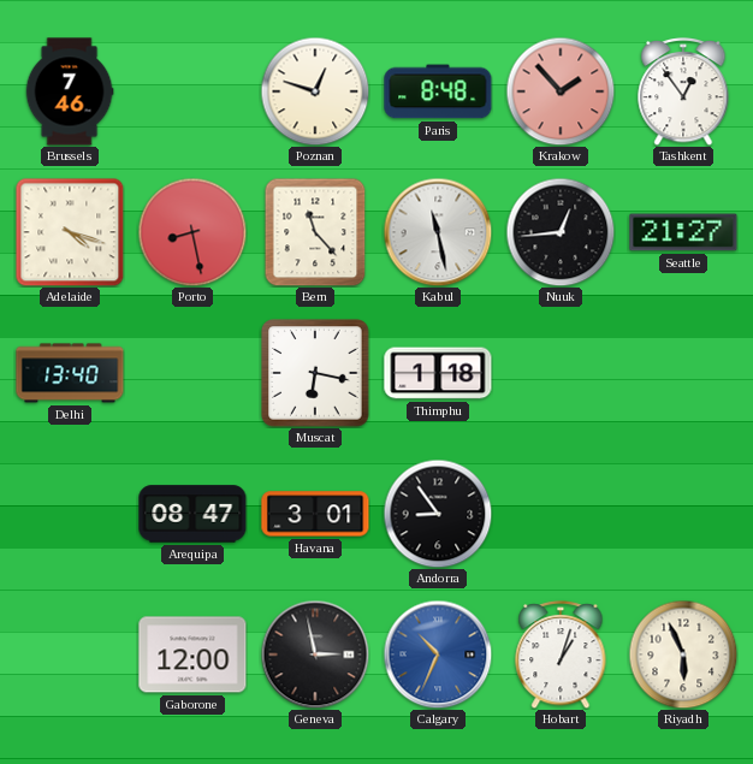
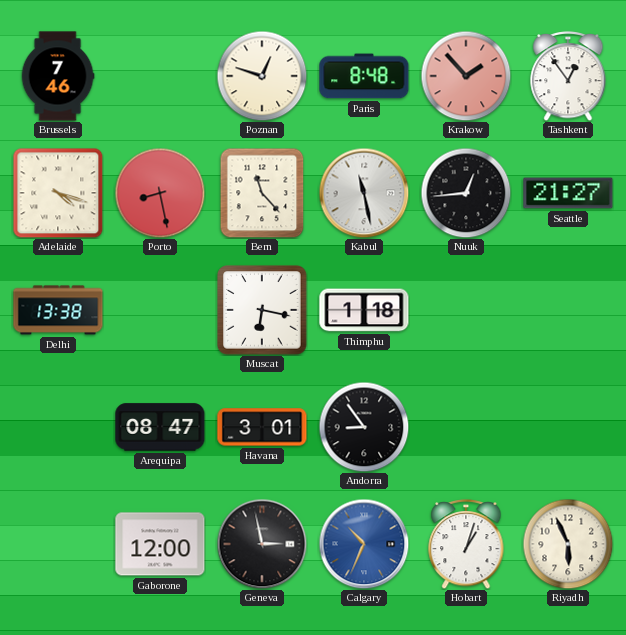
Delhi: 13:40 -> 13:38 (58, 310)
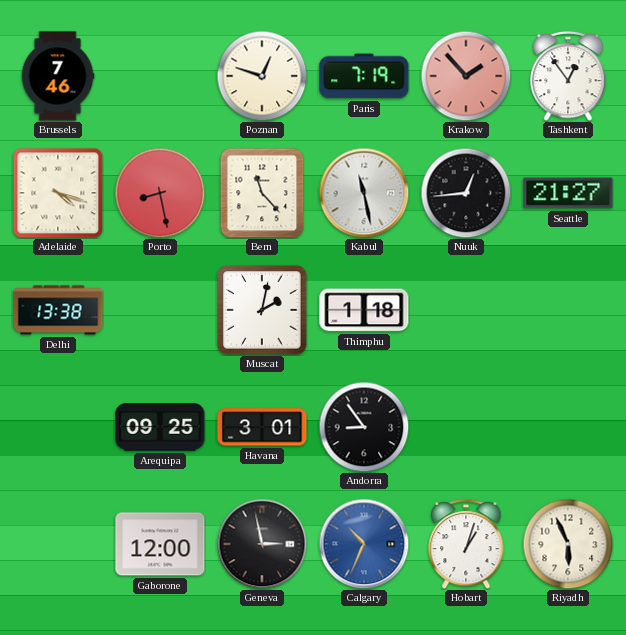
Paris: 8:48 -> 7:19 (364, 76)
Muscat: 6:17 -> 2:02 (262, 310)
Arequipa: 08:47 -> 09:25 (160, 427)
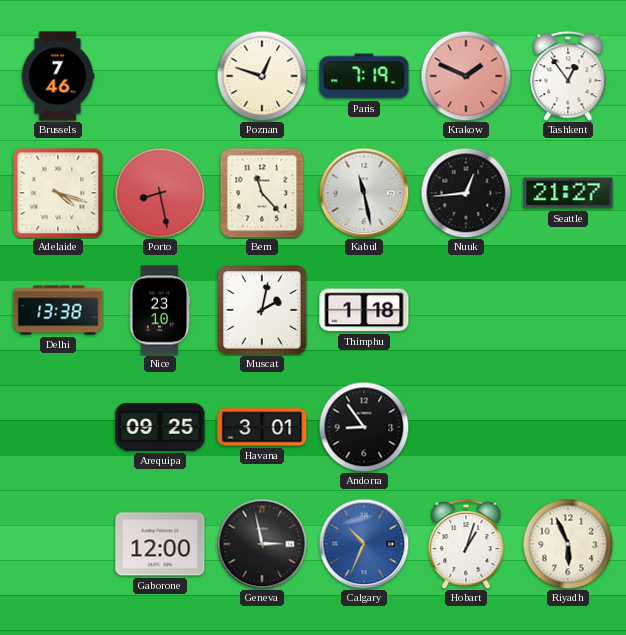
Krakow: 1:53 -> 1:49 (466, 76)
Nice: none -> 23:10 (160, 310)
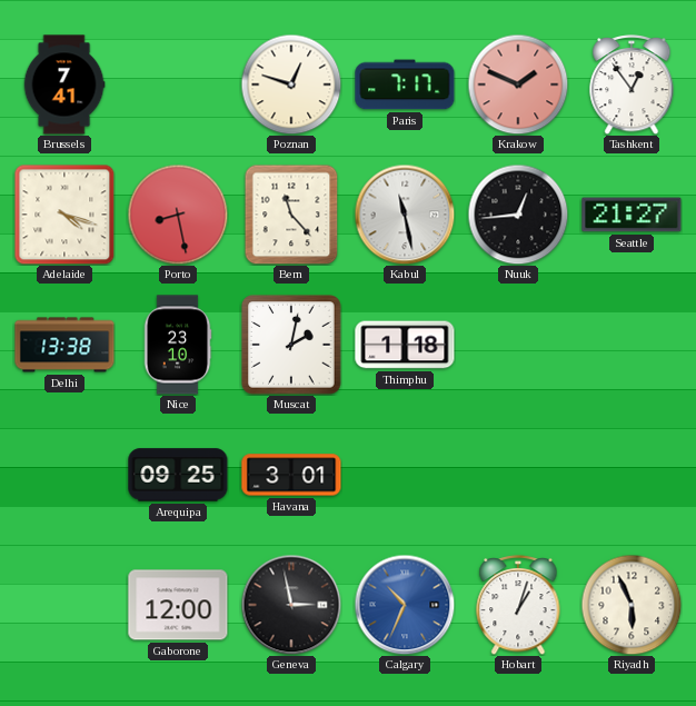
Brussels: 7:46 -> 7:41 (64, 84)
Paris: 7:19 -> 7:17 (405, 84)
Andorra: 8:54 -> none (364, 427)
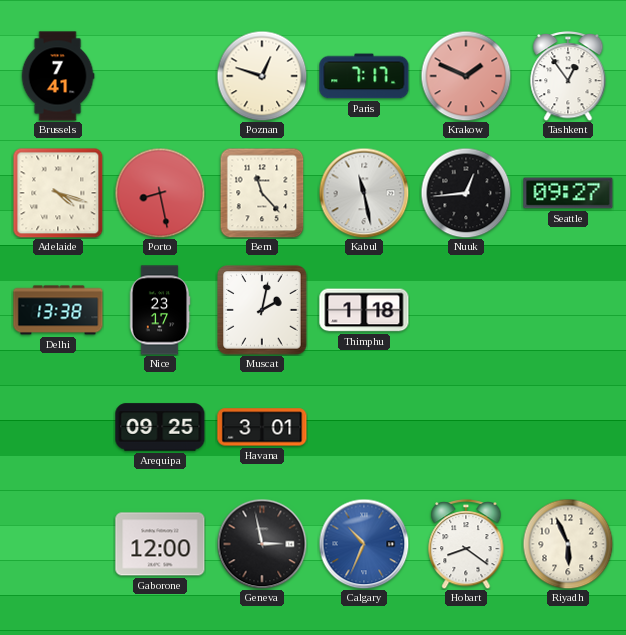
Seattle: 21:27 -> 09:27 (568, 193)
Nice: 23:10 -> 23:17 (160, 310)
Hobart: 1:03 -> 8:21 (466, 544)
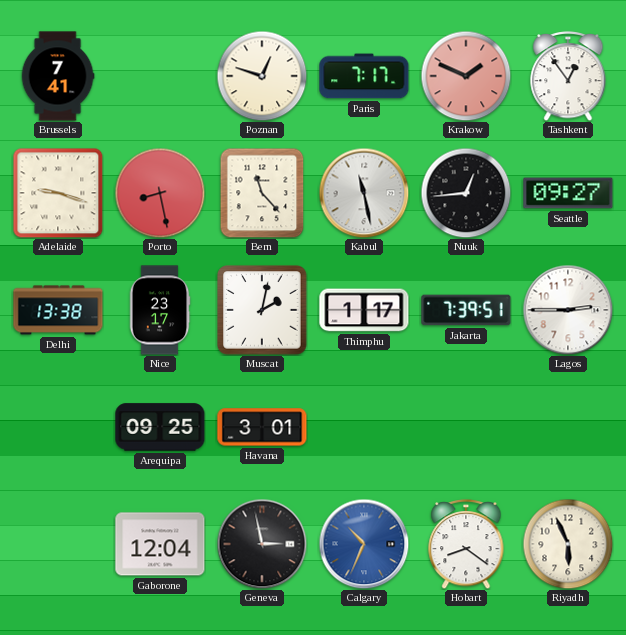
Adelaide: 4:18 -> 9:18 (58, 193)
Thimphu: 1:18 -> 1:17 (364, 310)
Jakarta: none -> 7:39 (466, 310)
Lagos: none -> 2:45 (568, 310)
Gaborone: 12:00 -> 12:04 (160, 544)
